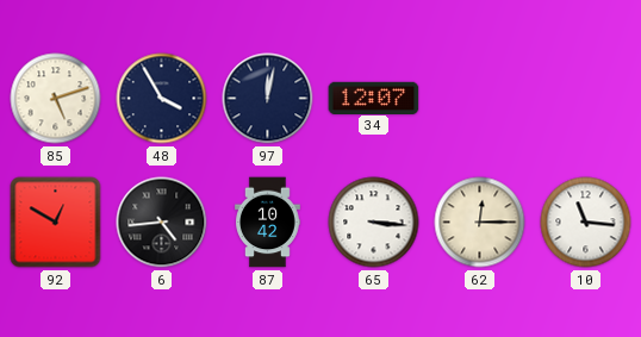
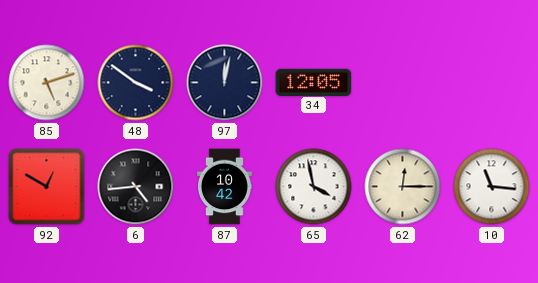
48: 3:55 -> 3:51 (136, 83)
34: 12:07 -> 12:05 (314, 82)
65: 3:16 -> 3:58 (314, 187)
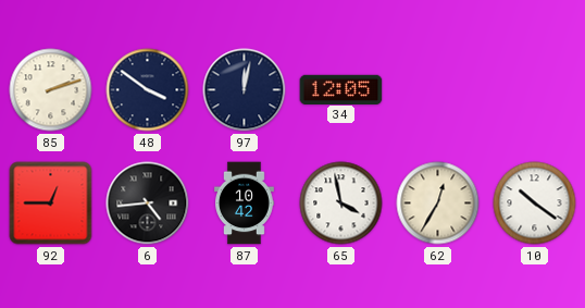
85: 5:12 -> 2:12 (51, 90)
92: 12:50 -> 12:45 (51, 204)
62: 12:15 -> 12:35 (438, 204)
10: 11:16 -> 10:21 (535, 204)
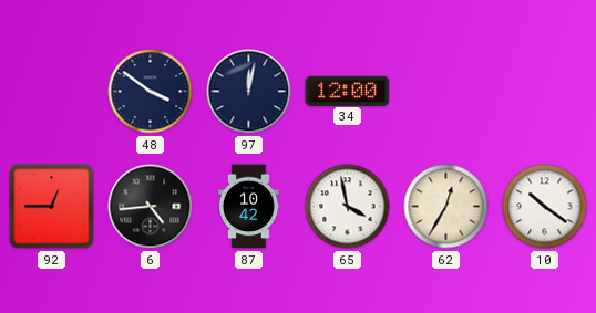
85: 2:12 -> none (51, 90)
34: 12:05 -> 12:00 (348, 91)
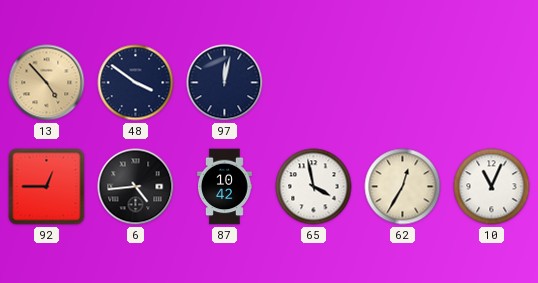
13: none -> 4:53 (47, 83)
34: 12:00 -> none (348, 91)
10: 10:21 -> 11:04 (492, 187)
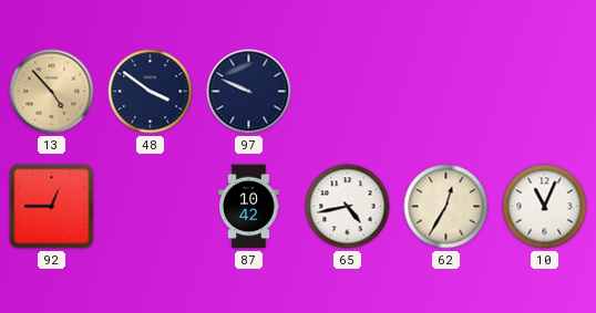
97: 12:02 -> 9:49 (249, 92)
6: 4:44 -> none (136, 187)
65: 3:58 -> 4:43 (348, 207)
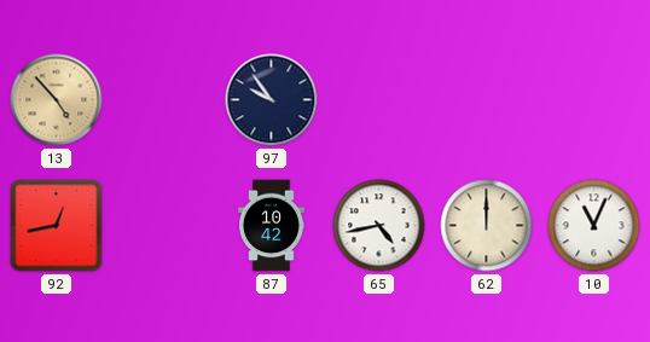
48: 3:51 -> none (151, 92)
97: 9:49 -> 9:54 (272, 100)
92: 12:45 -> 12:43 (57, 226)
62: 12:35 -> 12:00 (487, 226)
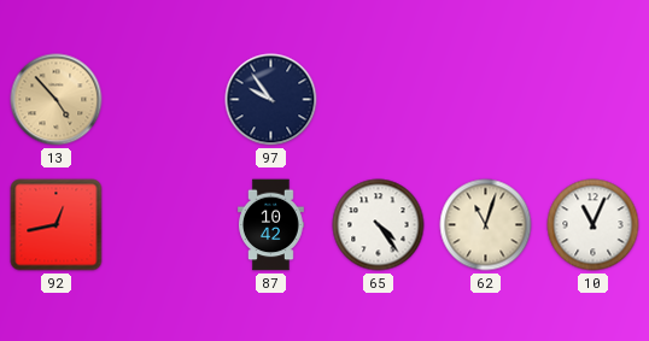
65: 4:43 -> 4:24 (379, 225)
62: 12:00 -> 11:03 (486, 225)
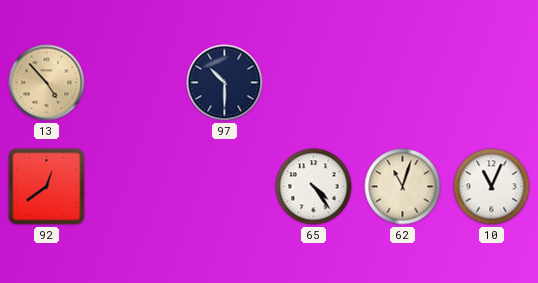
97: 9:54 -> 10:30 (225, 83)
92: 12:43 -> 12:39 (47, 187)
87: 10:42 -> none (271, 225)
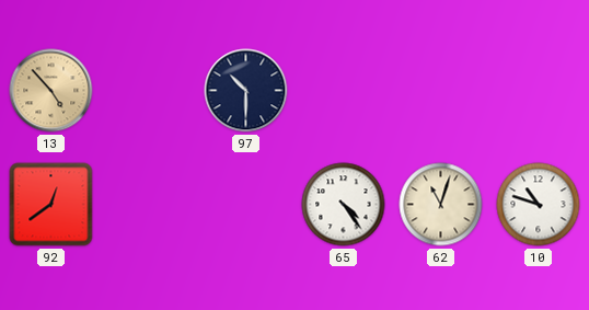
10: 11:04 -> 10:48 (539, 205)
